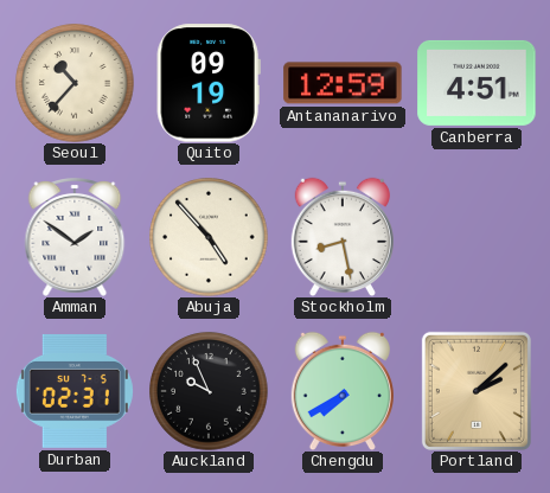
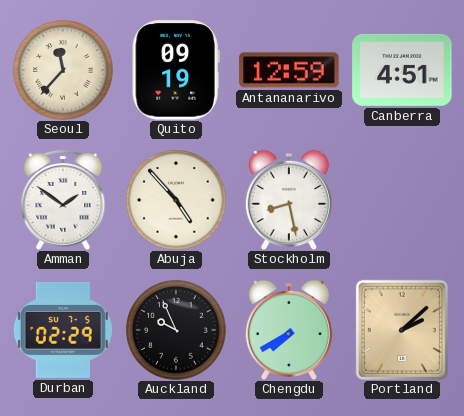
Seoul: 10:37 -> 11:37 (63, 70)
Durban: 02:31 -> 02:29 (63, 330)
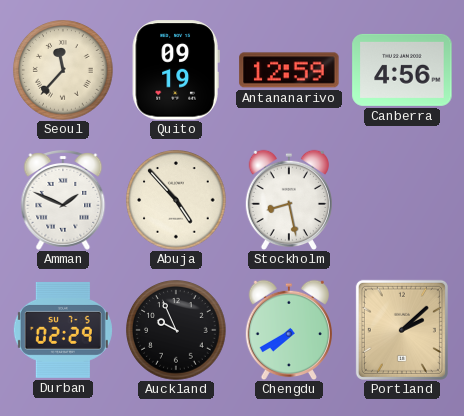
Canberra: 4:51 -> 4:56 (402, 70)
Amman: 1:51 -> 1:49 (63, 201)
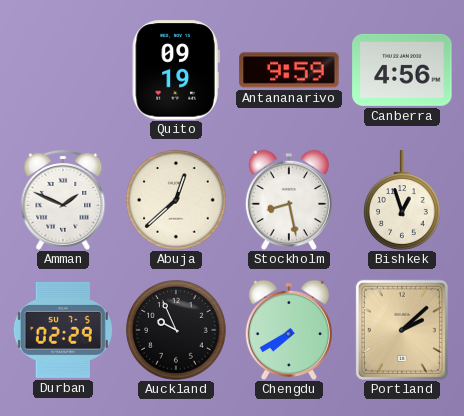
Seoul: 11:37 -> none (63, 70)
Antananarivo: 12:59 -> 9:59 (289, 70)
Abuja: 4:53 -> 12:38 (176, 200)
Bishkek: none -> 12:57 (403, 200)
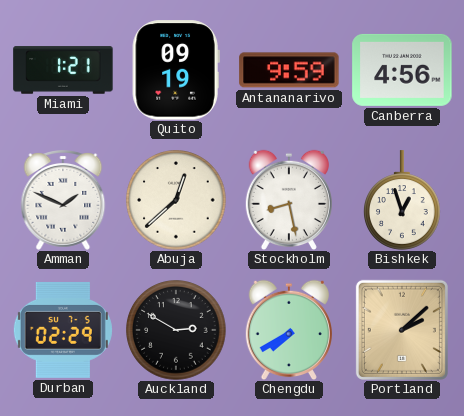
Miami: none -> 1:21 (63, 70)
Auckland: 9:56 -> 2:50 (176, 330)
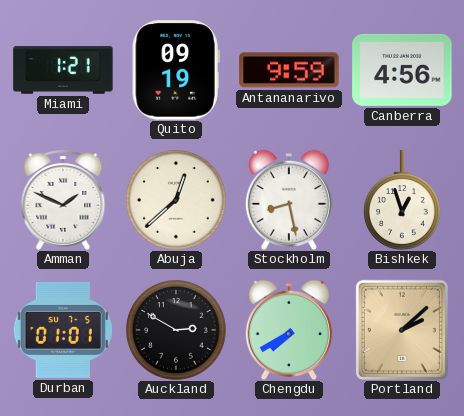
Durban: 02:29 -> 01:01 (63, 330)
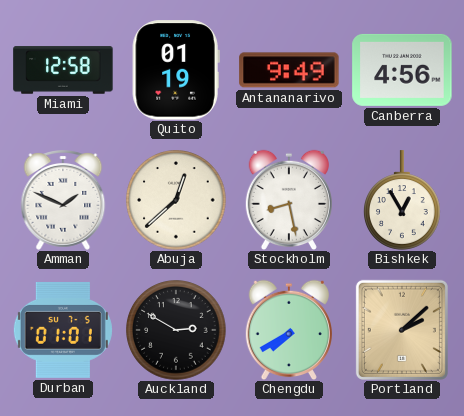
Miami: 1:21 -> 12:58 (63, 70)
Quito: 09:19 -> 01:19 (176, 70)
Antananarivo: 9:59 -> 9:49 (289, 70)
Bishkek: 12:57 -> 12:55 (403, 200)
